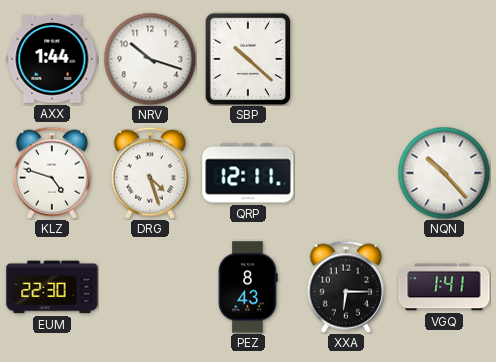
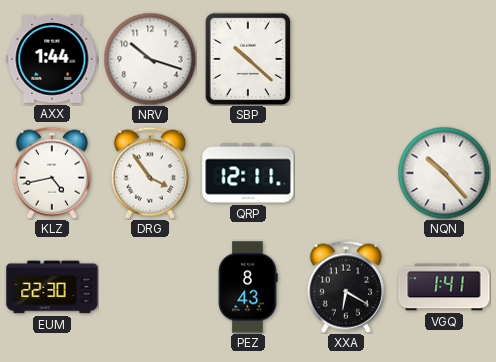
KLZ: 4:48 -> 4:43 (52, 173)
DRG: 4:27 -> 3:54 (150, 173)
XXA: 6:15 -> 6:20 (346, 287)
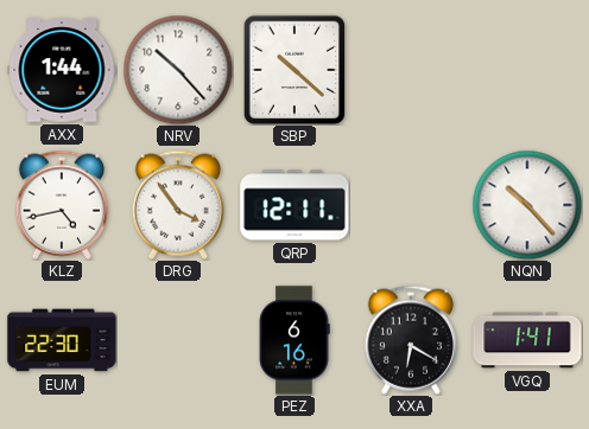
NRV: 10:18 -> 10:23 (178, 70)
PEZ: 8:43 -> 6:16 (294, 340)
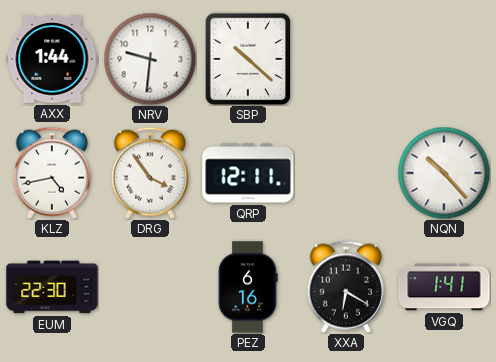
NRV: 10:23 -> 9:31 (150, 59)
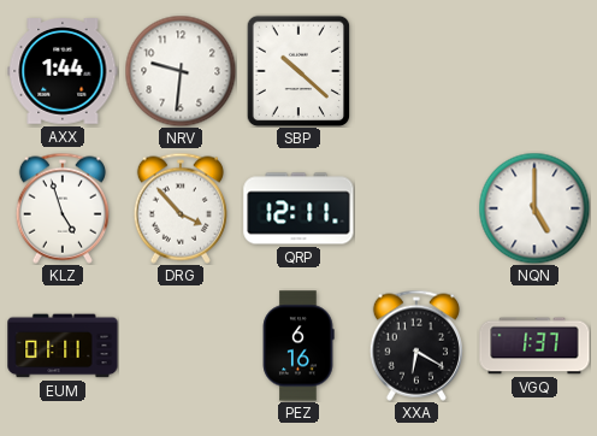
KLZ: 4:43 -> 4:57 (63, 208)
DRG: 3:54 -> 3:53 (181, 208)
NQN: 10:23 -> 5:00 (534, 208)
EUM: 22:30 -> 01:11 (63, 346)
VGQ: 1:41 -> 1:37 (534, 346)
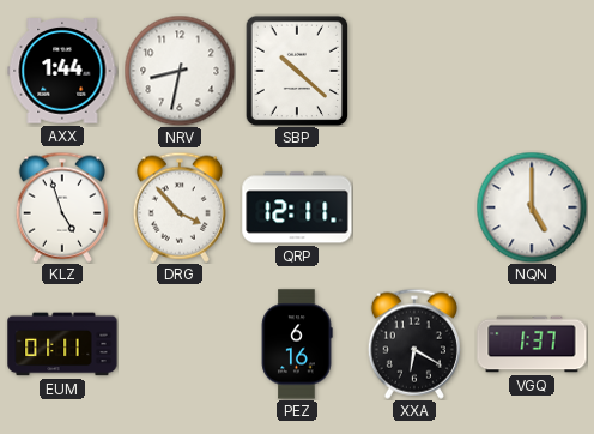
NRV: 9:31 -> 8:32 (180, 71)
